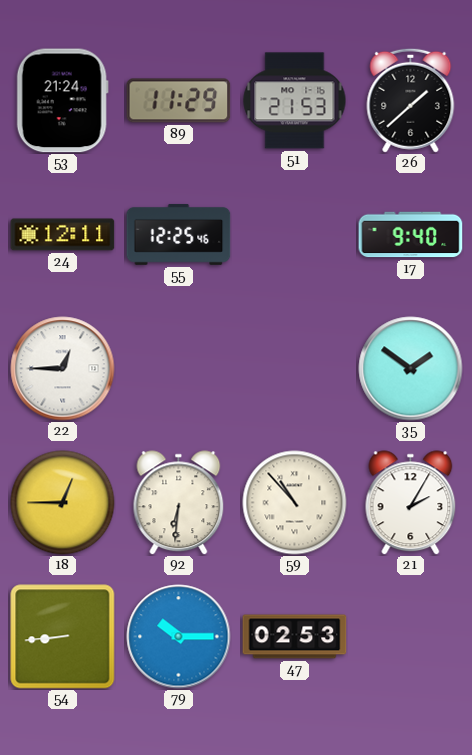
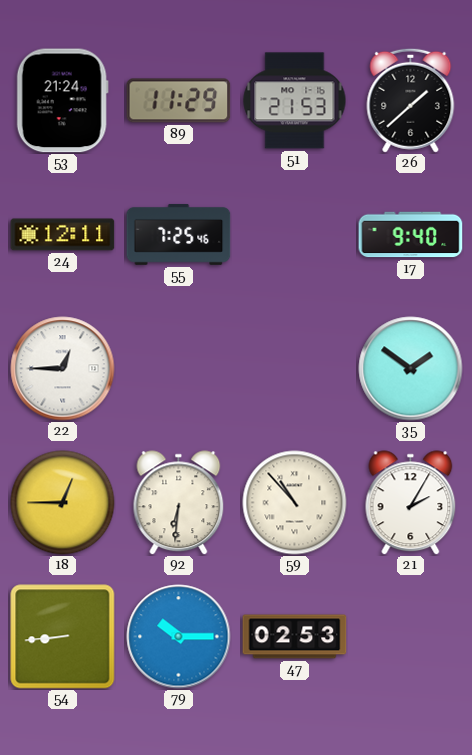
55: 12:25 -> 7:25 (179, 234)
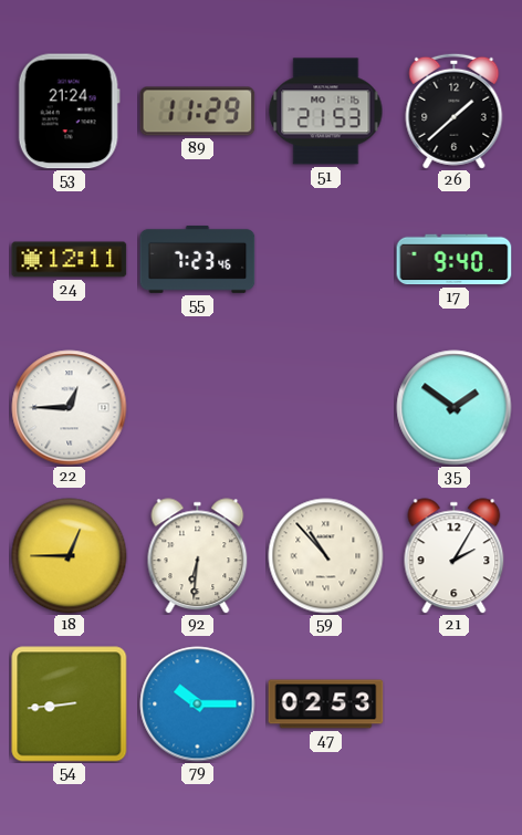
55: 7:25 -> 7:23 (198, 259)
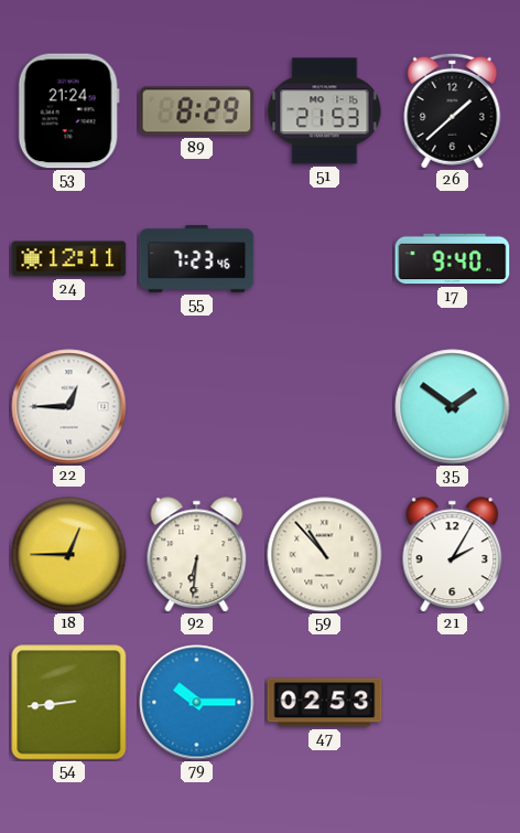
89: 11:29 -> 8:29 (197, 111)
